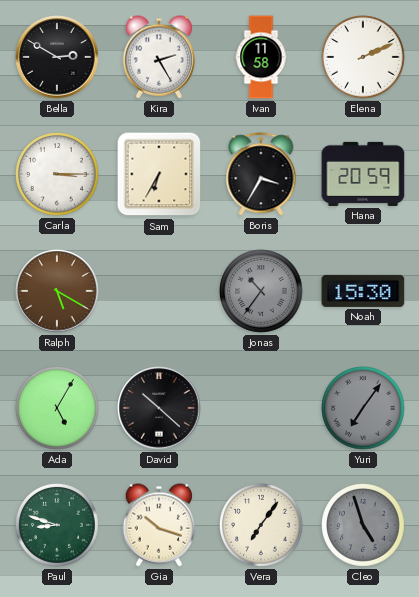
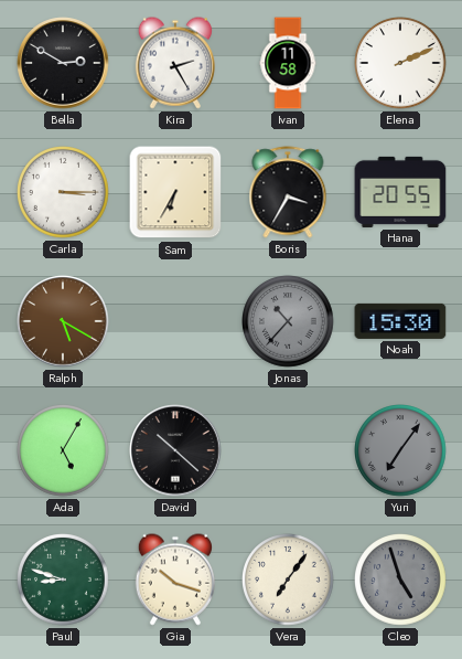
Hana: 20:59 -> 20:55 (400, 192)
Jonas: 10:36 -> 10:37 (289, 322)
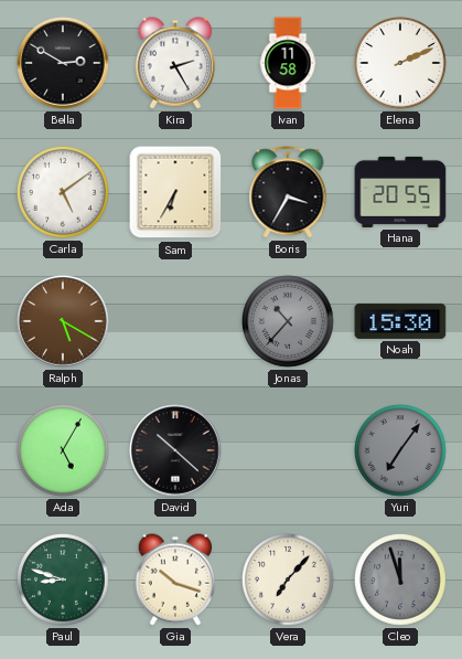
Carla: 3:15 -> 5:09 (64, 193)
Vera: 7:06 -> 7:07 (289, 581)
Cleo: 4:57 -> 11:57 (401, 581)
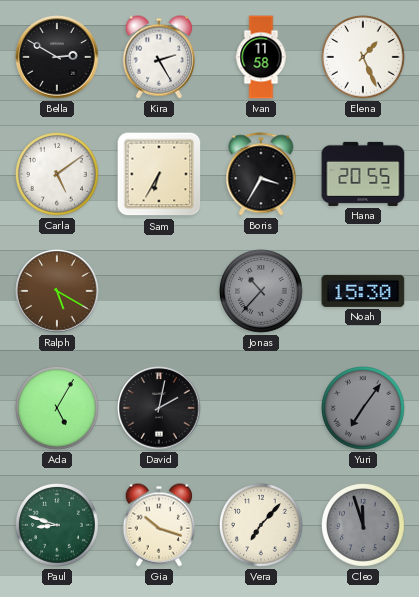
Elena: 2:11 -> 1:26 (364, 58)
David: 10:22 -> 2:02 (159, 408)
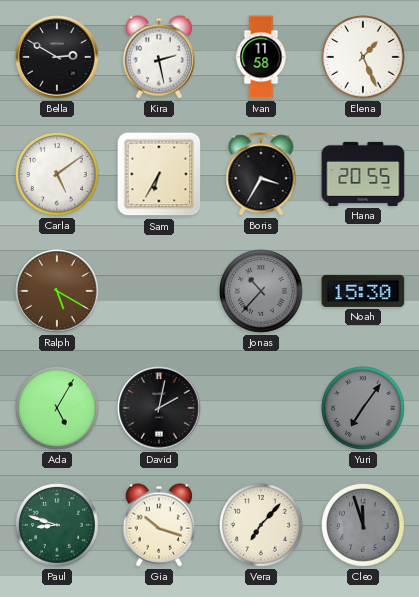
Kira: 2:25 -> 2:28 (159, 57)
